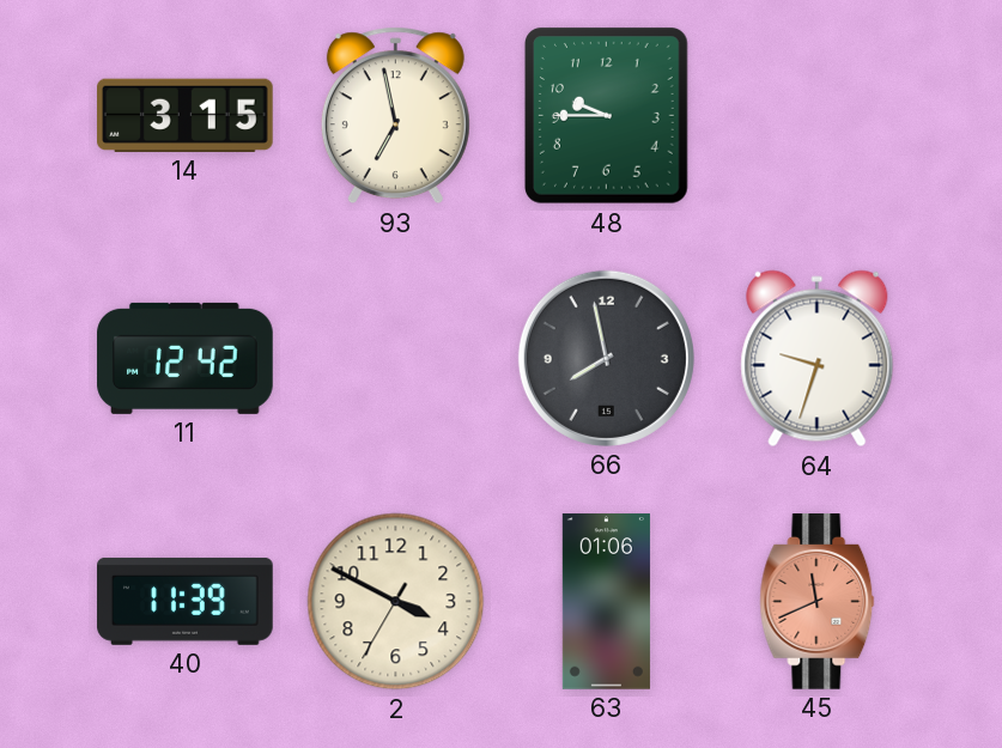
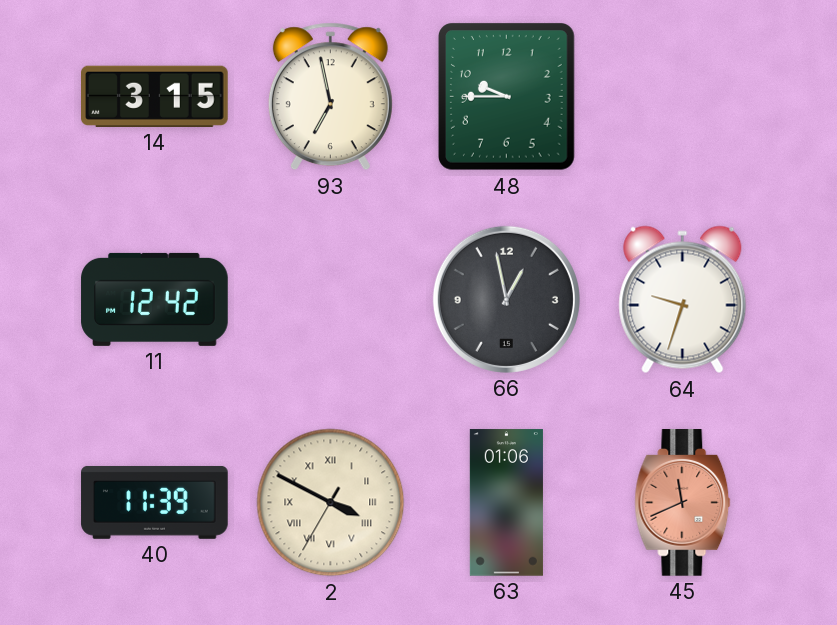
66: 7:58 -> 12:58 (506, 299)
2 numerals: Arabic -> Roman (331, 503)
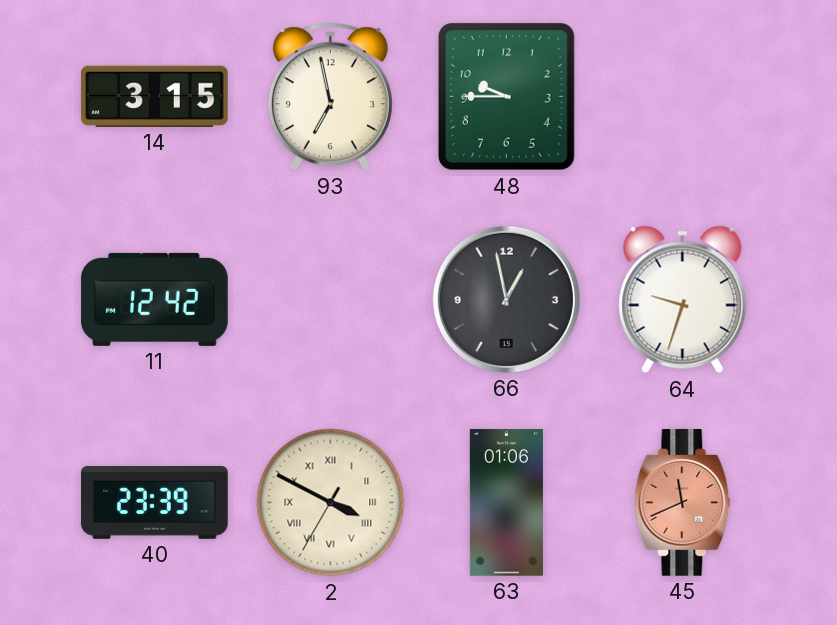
40: 11:39 -> 23:39 (155, 502)
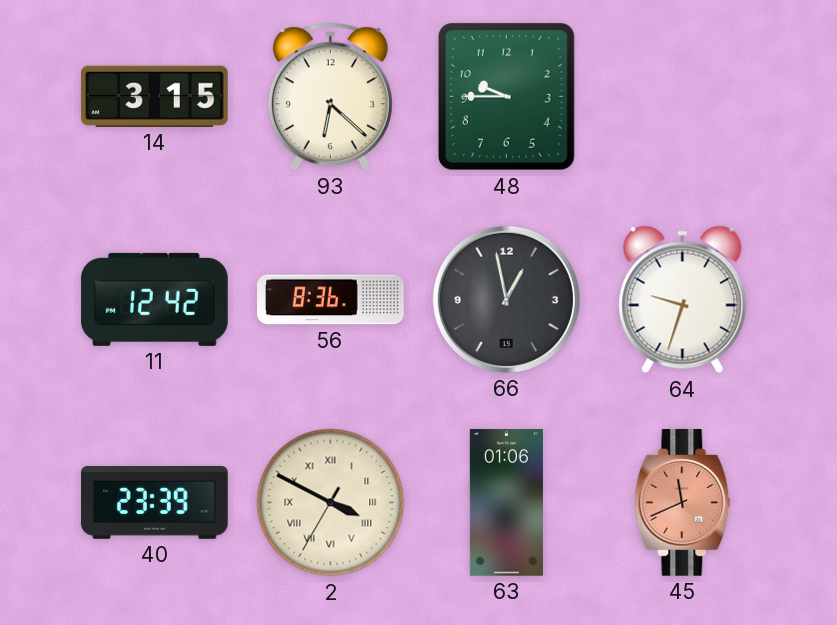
93: 6:58 -> 6:22 (330, 97)
56: none -> 8:36 (331, 300)
